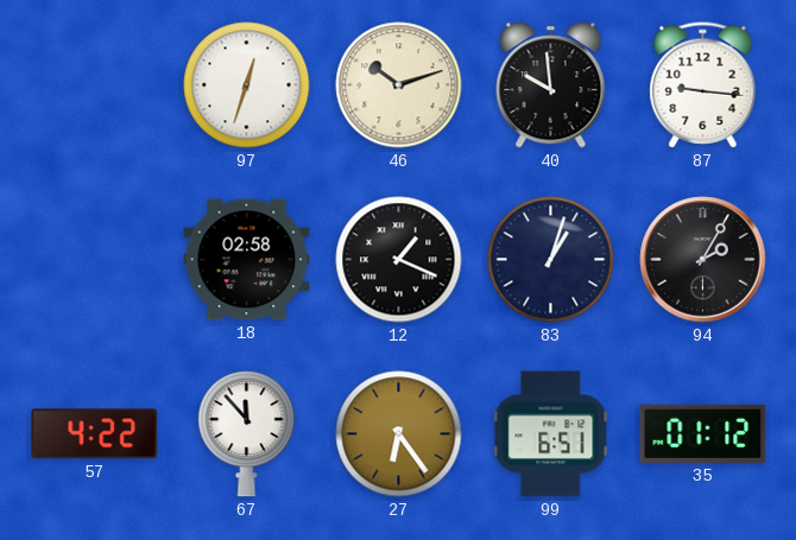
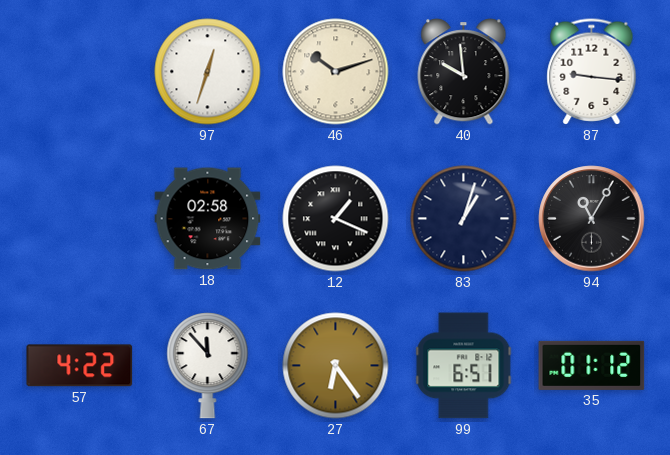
94: 2:05 -> 11:05 (592, 219)
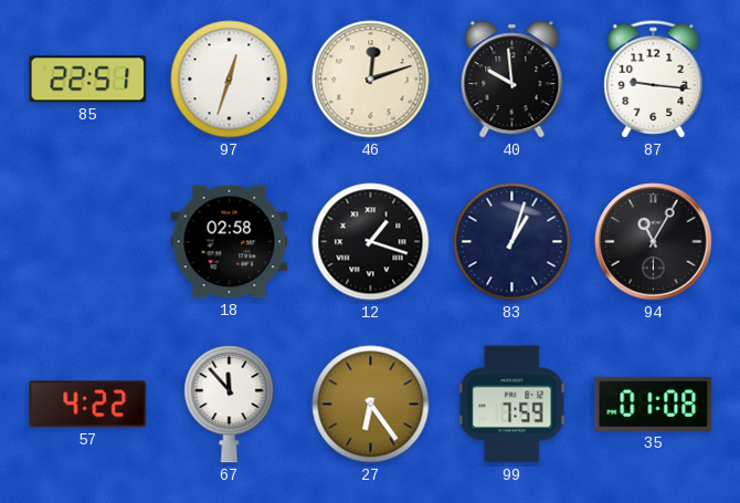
85: none -> 22:51 (88, 80)
46: 10:12 -> 12:12 (371, 80)
12: 1:19 -> 1:18 (371, 242)
99: 6:51 -> 7:59 (512, 405)
35: 01:12 -> 01:08 (654, 404)
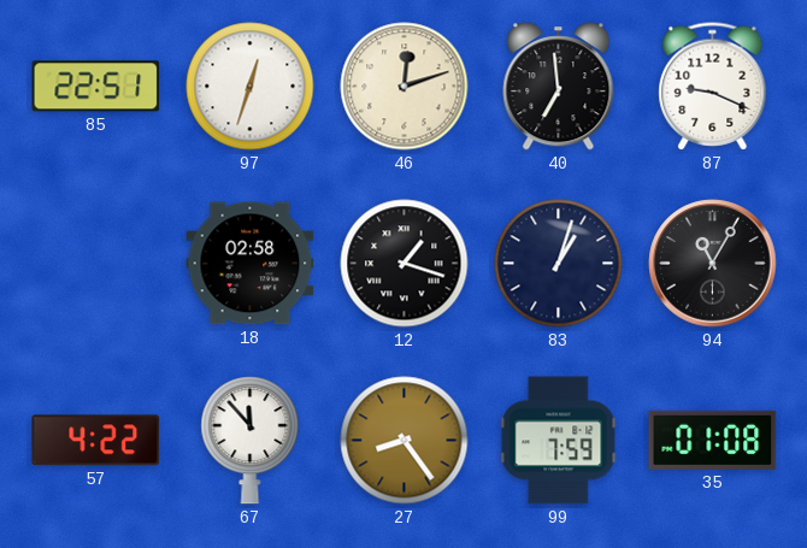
40: 9:59 -> 6:59 (559, 87)
87: 9:16 -> 9:19 (713, 87)
27: 6:24 -> 8:24 (405, 441)
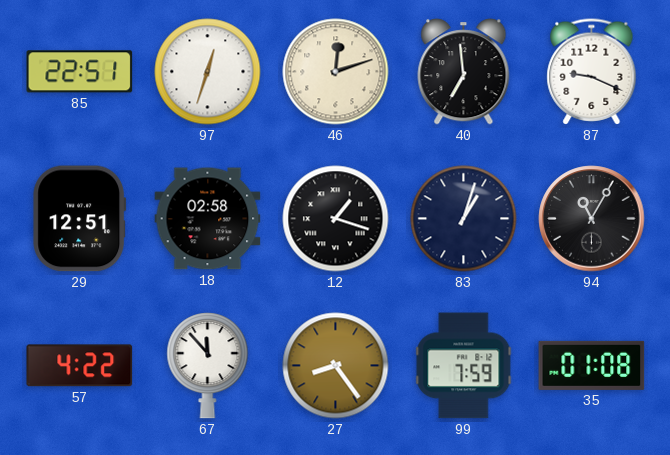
29: none -> 12:51 (80, 219)
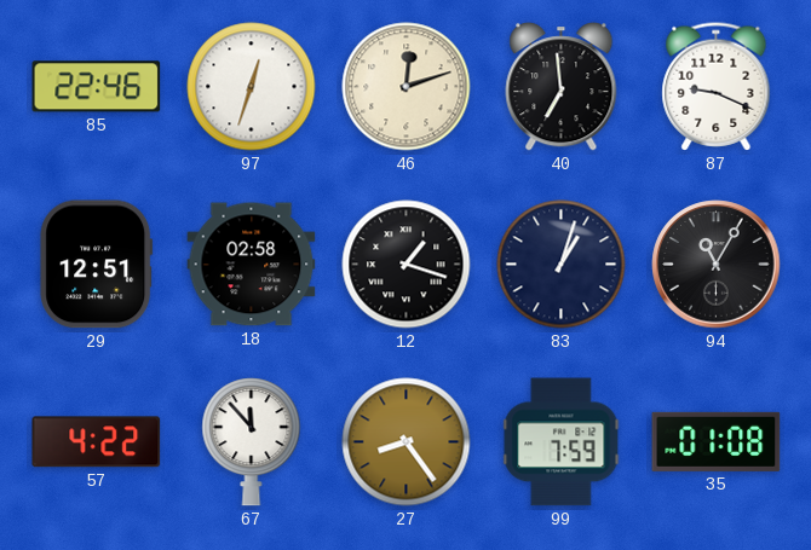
85: 22:51 -> 22:46 (97, 87)
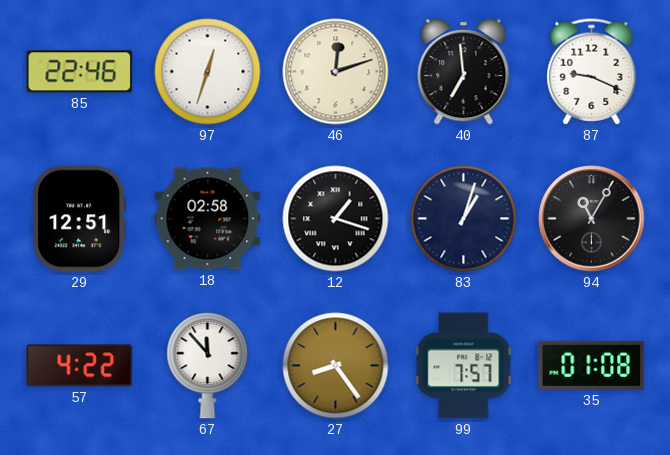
99: 7:59 -> 7:57 (464, 366)
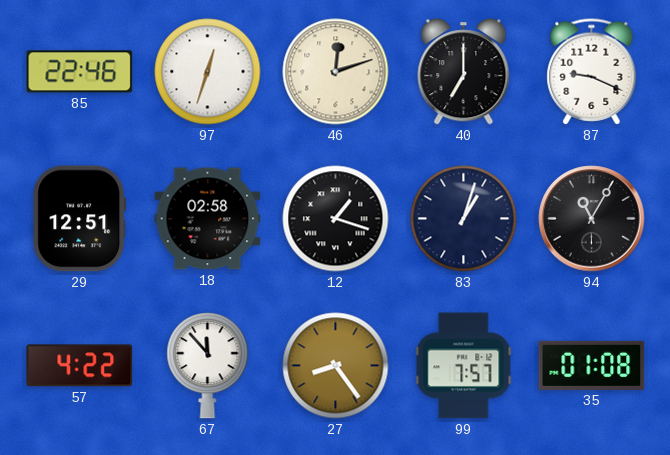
40: 6:59 -> 7:00 (464, 72)
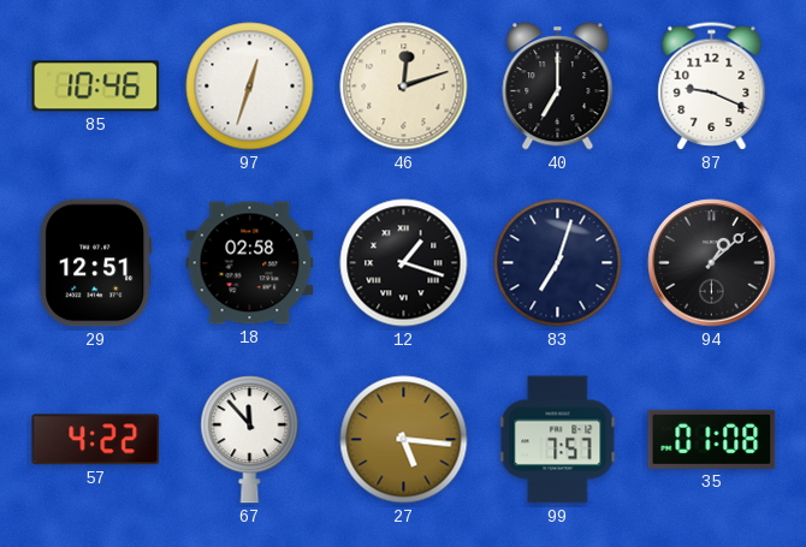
85: 22:46 -> 10:46 (96, 87)
83: 1:03 -> 7:03 (558, 263)
94: 11:05 -> 1:08 (712, 263)
27: 8:24 -> 5:16 (404, 440)
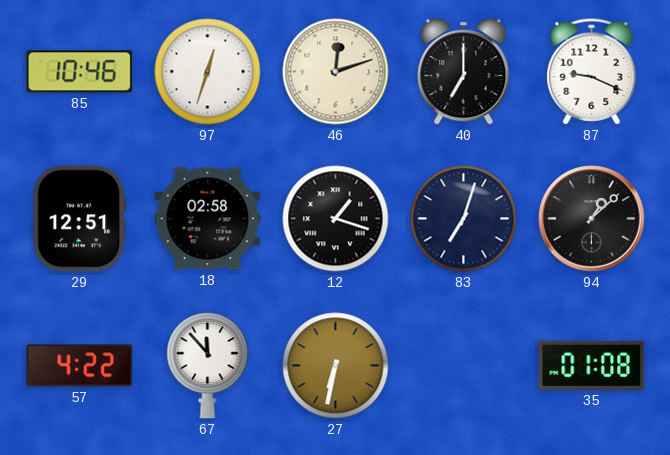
27: 5:16 -> 6:32 (336, 366)
99: 7:57 -> none (558, 440)
